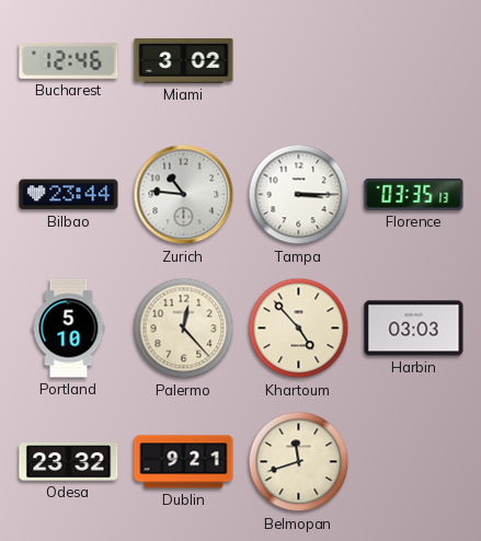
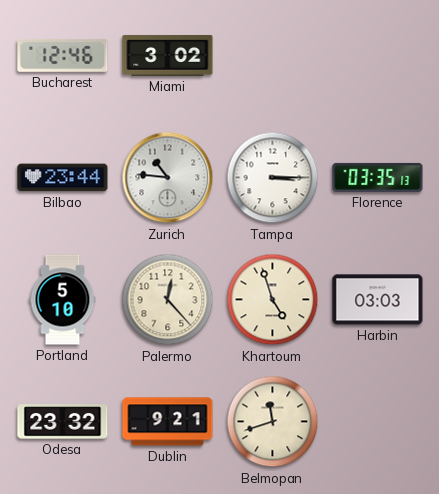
Khartoum: 4:53 -> 4:57 (273, 300)
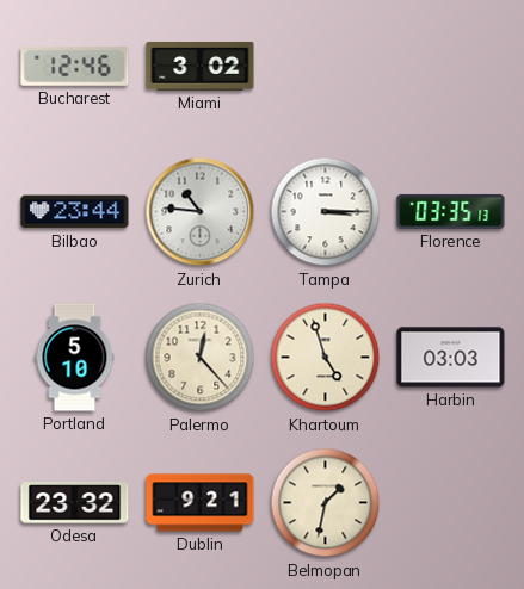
Belmopan: 11:42 -> 1:32 (326, 503)
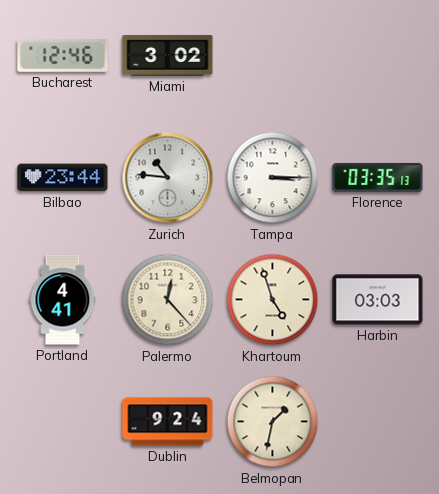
Portland: 5:10 -> 4:41 (63, 300)
Odesa: 23:32 -> none (75, 503)
Dublin: 9:21 -> 9:24 (168, 422)
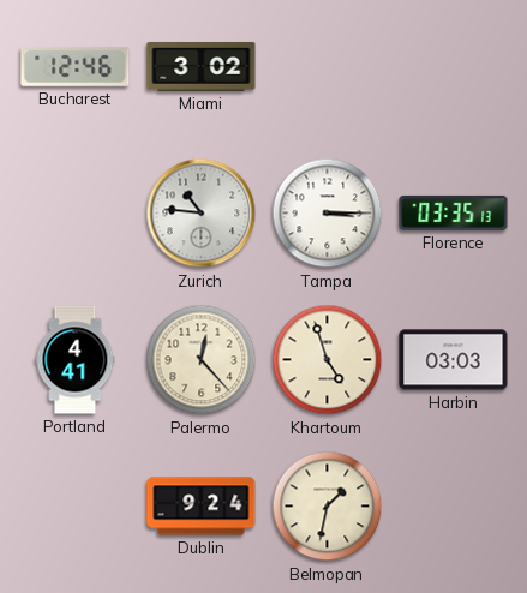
Bilbao: 23:44 -> none (63, 178)
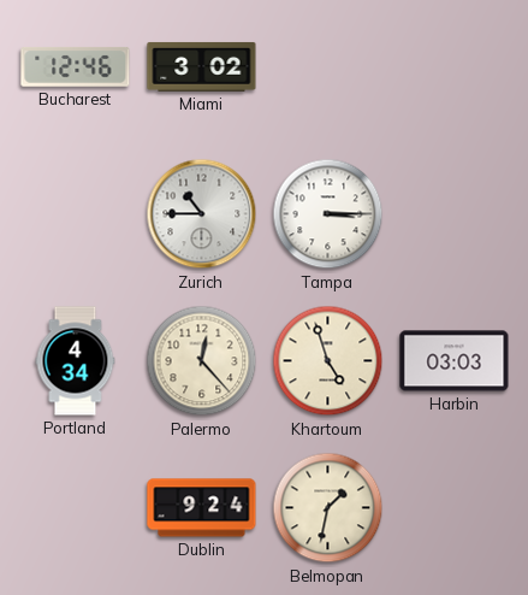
Zurich: 10:46 -> 10:45 (202, 214)
Florence: 03:35 -> none (454, 212)
Portland: 4:41 -> 4:34 (76, 361)
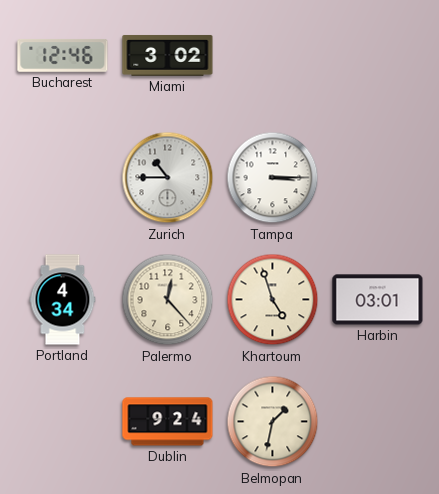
Harbin: 03:03 -> 03:01 (378, 300)
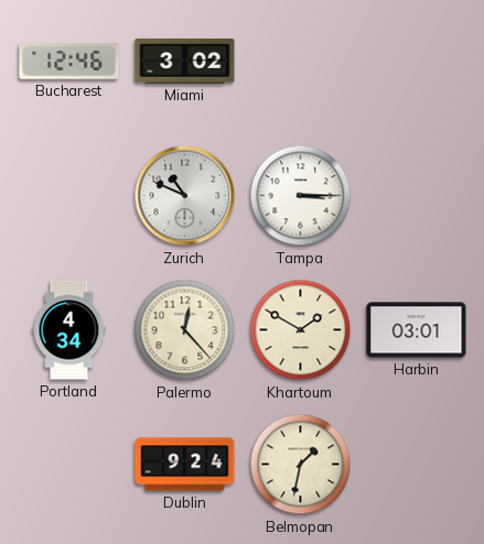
Zurich: 10:45 -> 10:49 (185, 196)
Khartoum: 4:57 -> 1:50 (301, 330)
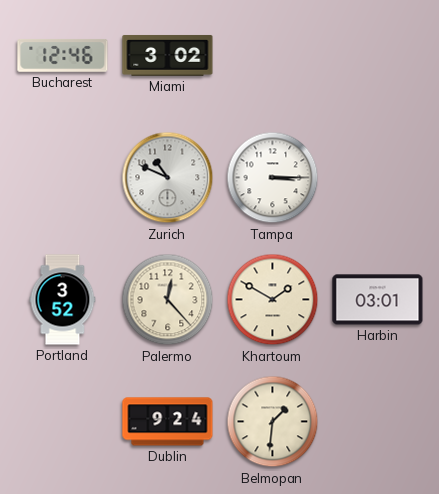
Portland: 4:34 -> 3:52 (63, 300)
Belmopan: 1:32 -> 1:31 (273, 422)
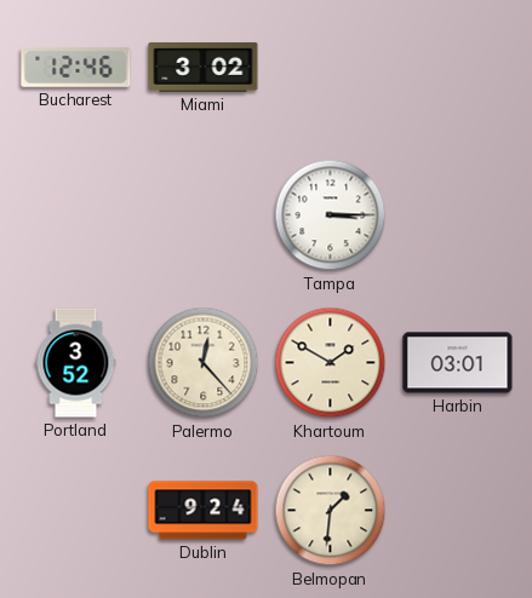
Zurich: 10:49 -> none (168, 178)
